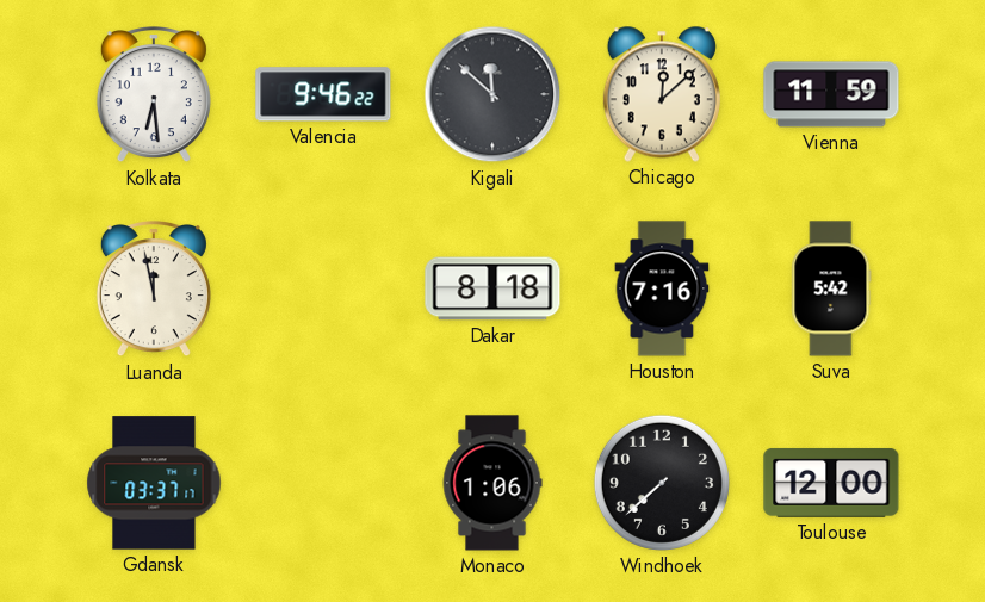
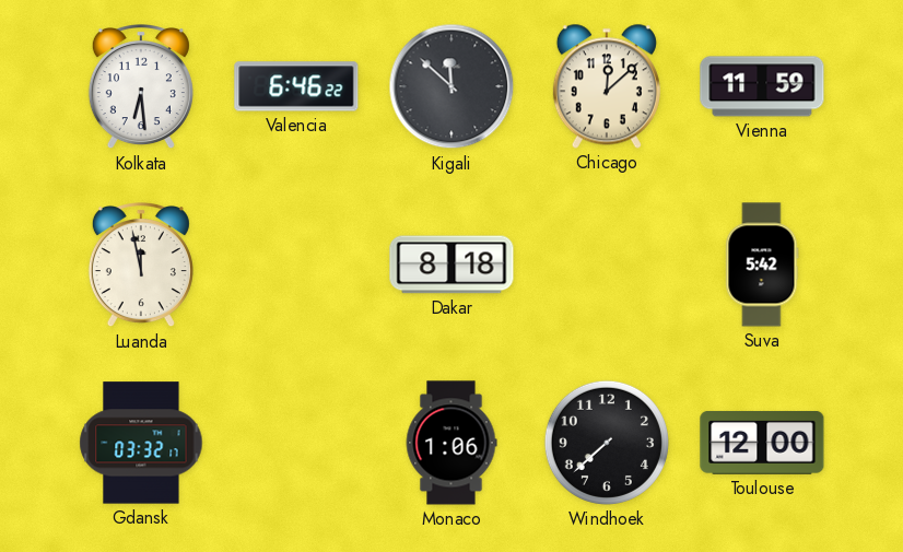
Valencia: 9:46 -> 6:46 (296, 86)
Houston: 7:16 -> none (662, 288)
Gdansk: 03:37 -> 03:32 (141, 443)
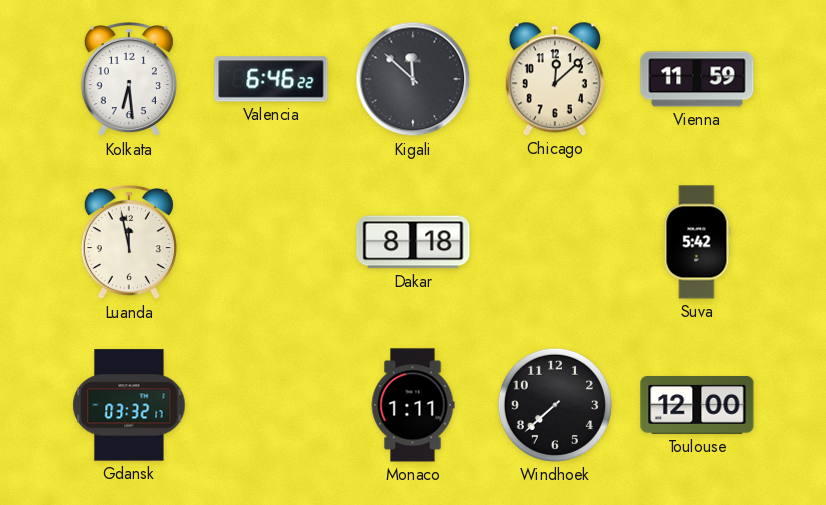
Monaco: 1:06 -> 1:11 (413, 405)
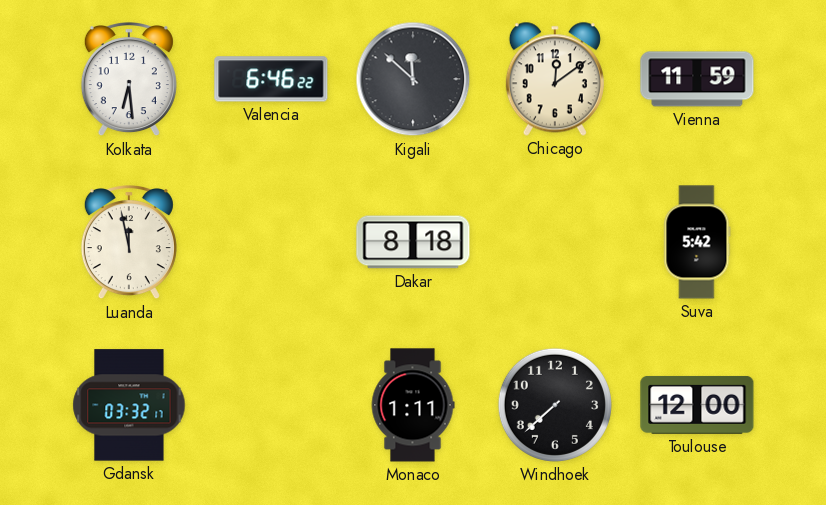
Chicago: 12:08 -> 12:09 (555, 79)
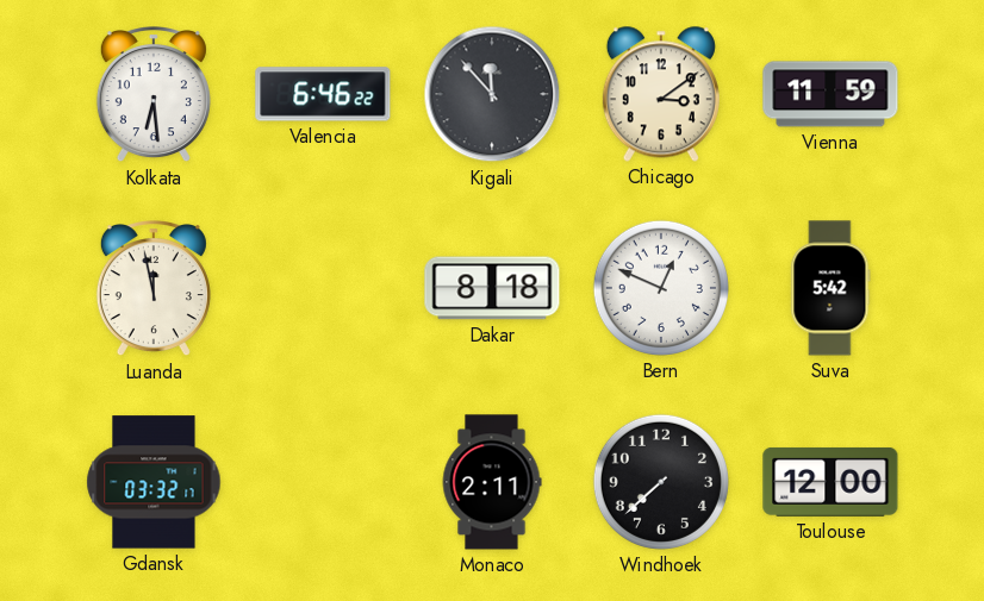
Kigali: 11:52 -> 11:53 (492, 94)
Chicago: 12:09 -> 3:09 (661, 94)
Bern: none -> 12:49 (661, 288)
Monaco: 1:11 -> 2:11 (492, 482)
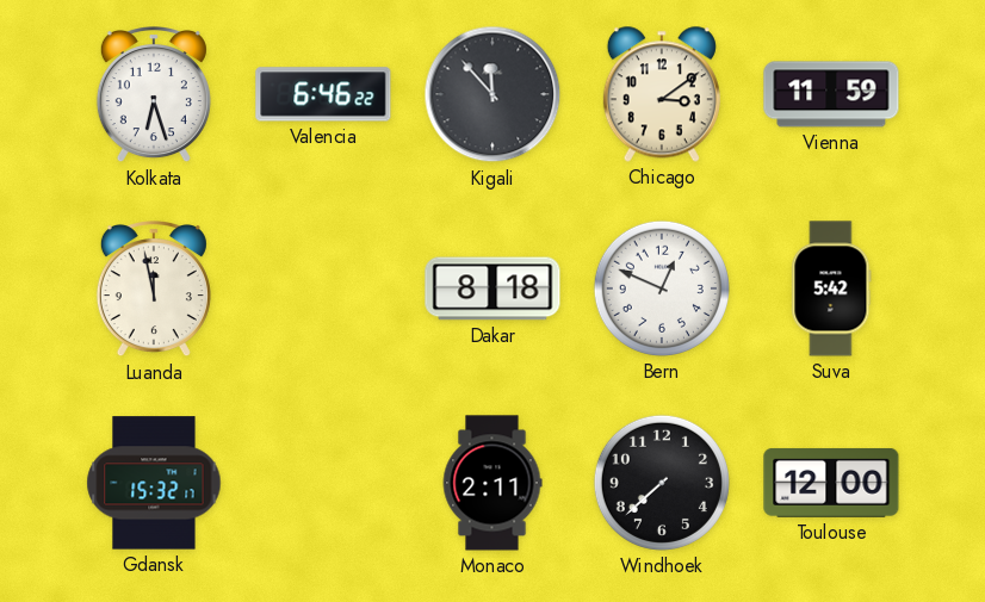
Kolkata: 6:29 -> 6:27 (154, 95)
Gdansk: 03:32 -> 15:32 (154, 483)
